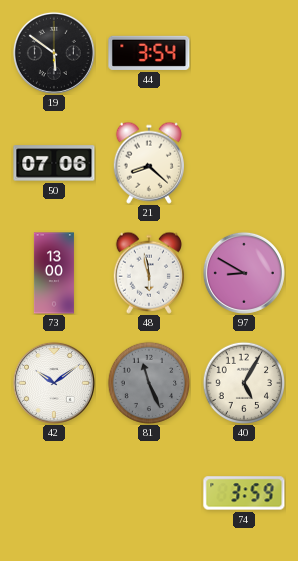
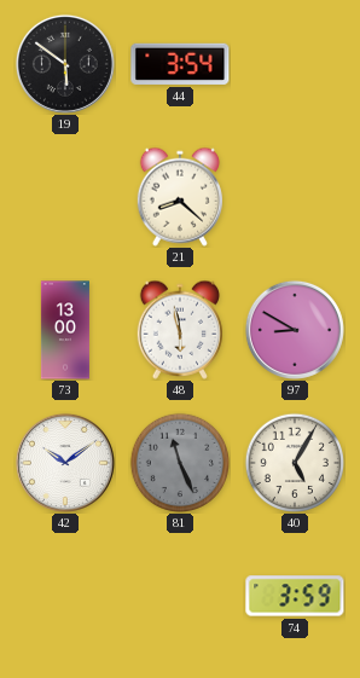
50: 07:06 -> none (54, 163)
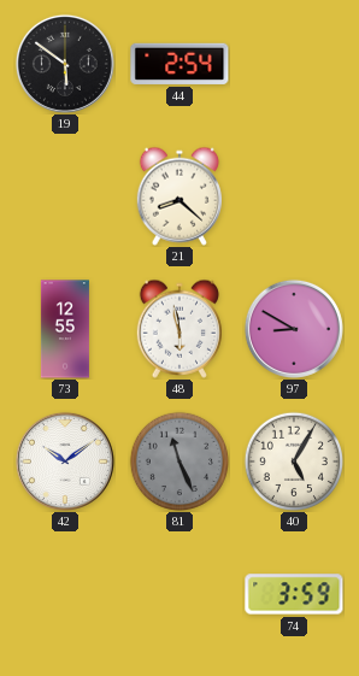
44: 3:54 -> 2:54 (179, 64)
73: 13:00 -> 12:55 (65, 329)
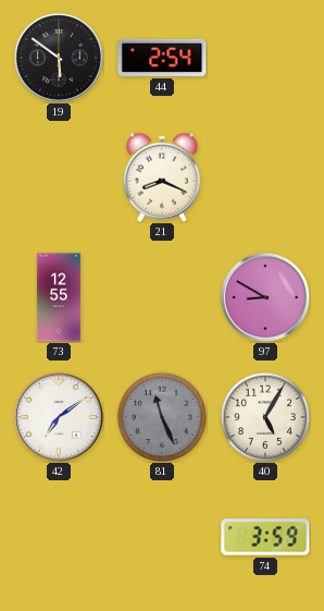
21: 8:22 -> 8:19 (162, 178)
48: 5:58 -> none (179, 329)
42: 10:09 -> 7:09 (59, 417)
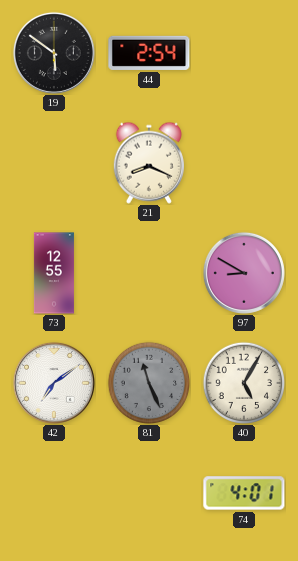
74: 3:59 -> 4:01 (244, 493)
